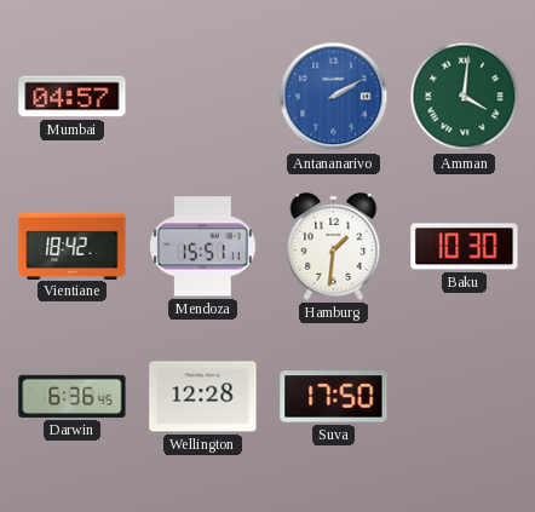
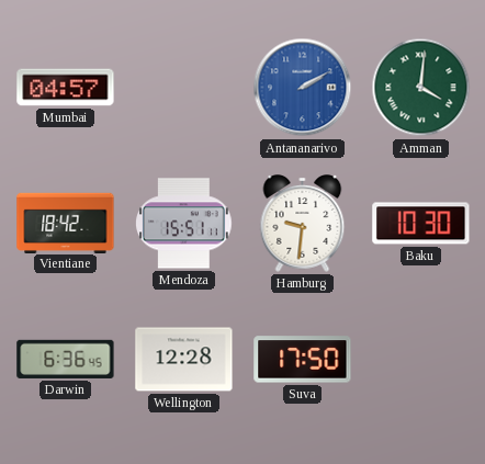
Hamburg: 1:31 -> 9:31 (303, 224)
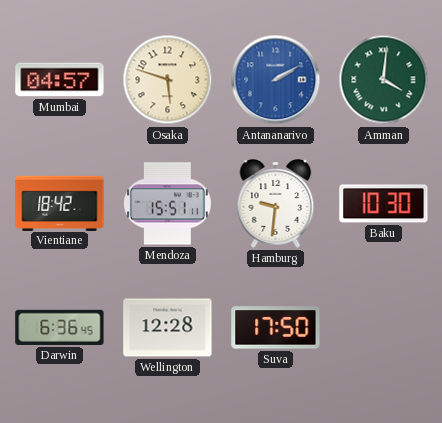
Osaka: none -> 5:48 (168, 80)
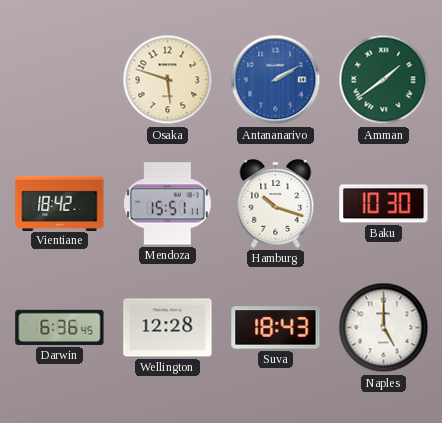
Mumbai: 04:57 -> none (60, 80)
Amman: 4:01 -> 1:39 (384, 80)
Hamburg: 9:31 -> 10:18 (276, 204)
Suva: 17:50 -> 18:43 (276, 328)
Naples: none -> 5:00 (384, 328)
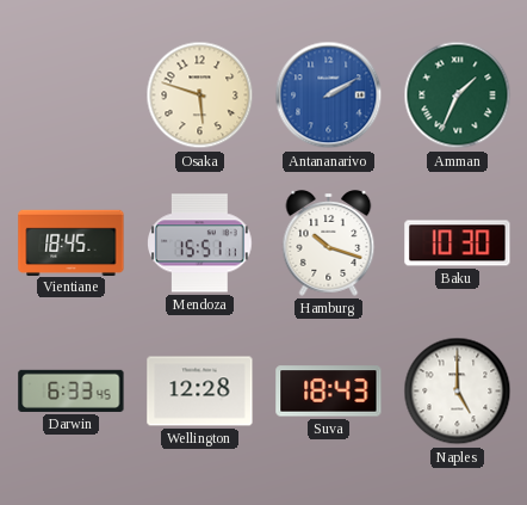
Amman: 1:39 -> 1:34 (458, 96)
Vientiane: 18:42 -> 18:45 (72, 242)
Darwin: 6:36 -> 6:33 (72, 390)
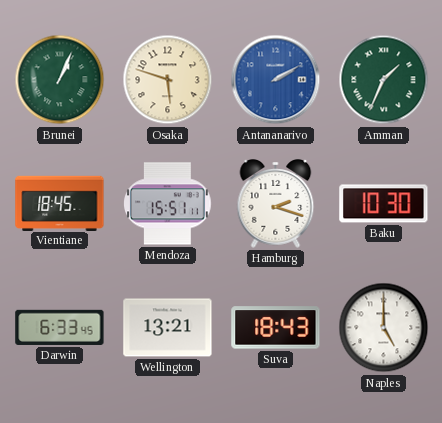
Brunei: none -> 1:04 (60, 80)
Hamburg: 10:18 -> 2:18 (276, 204)
Wellington: 12:28 -> 13:21 (168, 328)
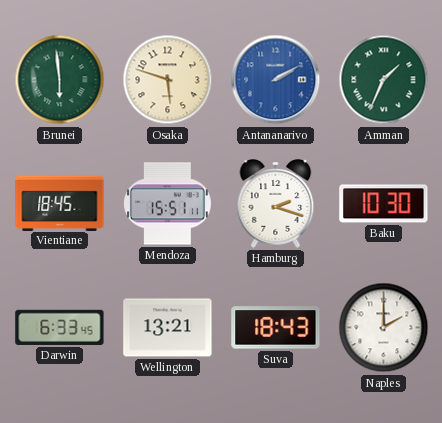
Brunei: 1:04 -> 5:59 (60, 80)
Naples: 5:00 -> 2:00 (384, 328)
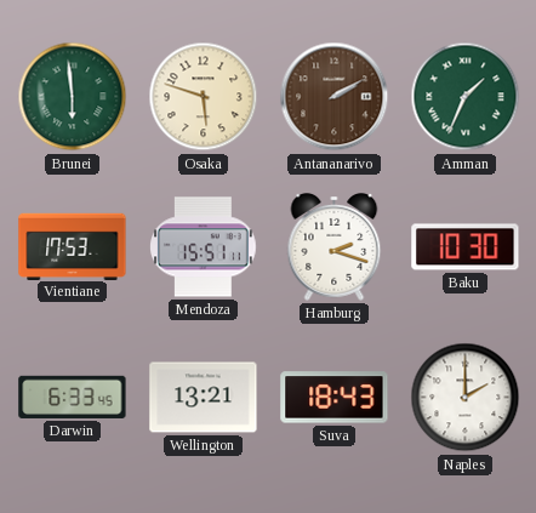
Antananarivo dial: blue -> brown (335, 97)
Vientiane: 18:45 -> 17:53 (73, 246)
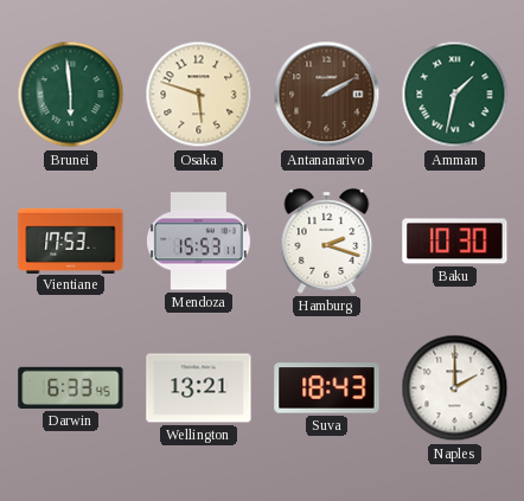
Amman: 1:34 -> 1:32 (455, 95)
Mendoza: 15:51 -> 15:53 (199, 242)
